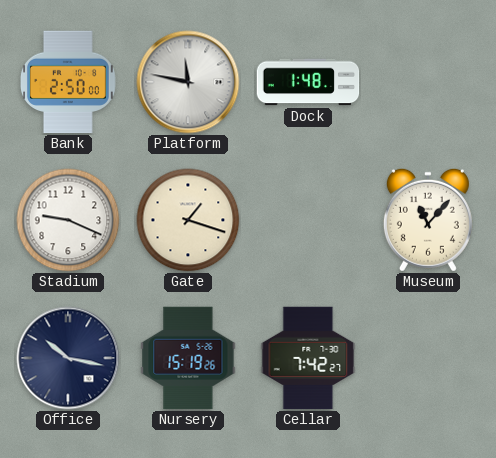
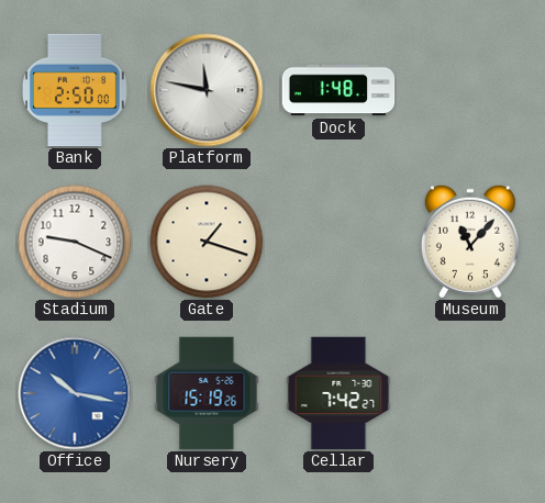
Office dial: navy -> blue (75, 393)
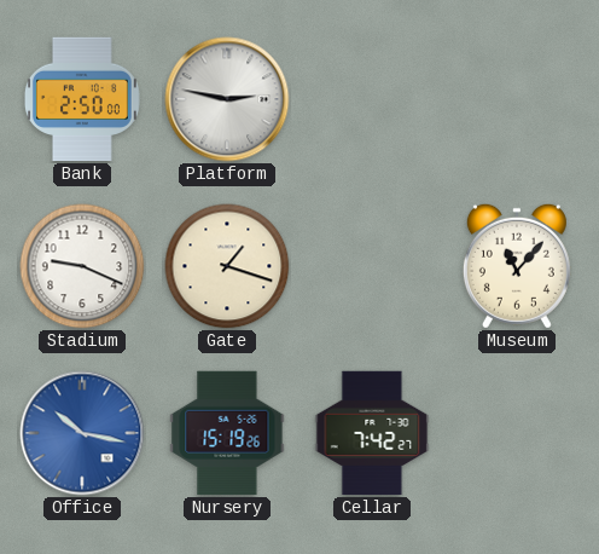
Platform: 11:47 -> 2:47 (227, 99)
Dock: 1:48 -> none (338, 90)
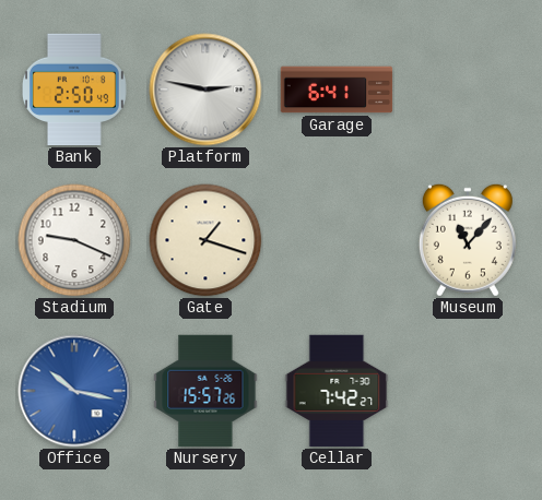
Bank: 2:50:00 -> 2:50:49 (74, 90)
Garage: none -> 6:41 (337, 90)
Nursery: 15:19 -> 15:57 (205, 391)
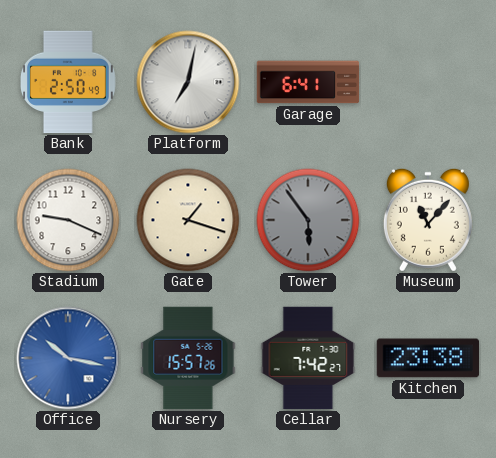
Platform: 2:47 -> 7:02 (188, 82)
Tower: none -> 5:54 (308, 220)
Kitchen: none -> 23:38 (428, 358)
